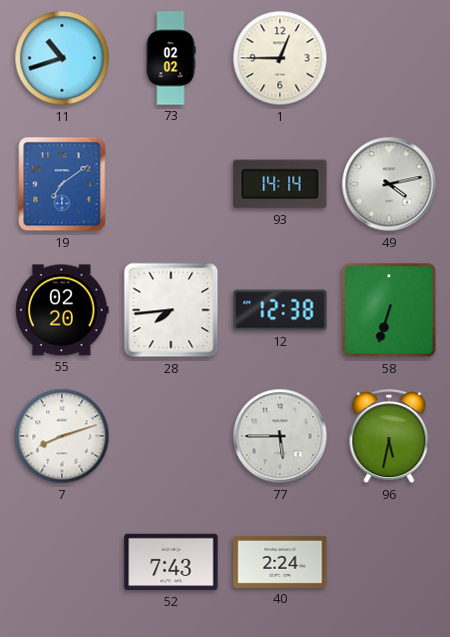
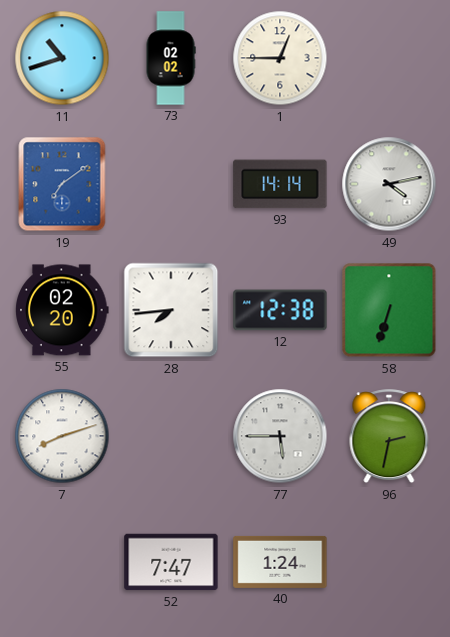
96: 5:32 -> 2:32 (389, 437)
52: 7:43 -> 7:47 (171, 562)
40: 2:24 -> 1:24 (280, 562)
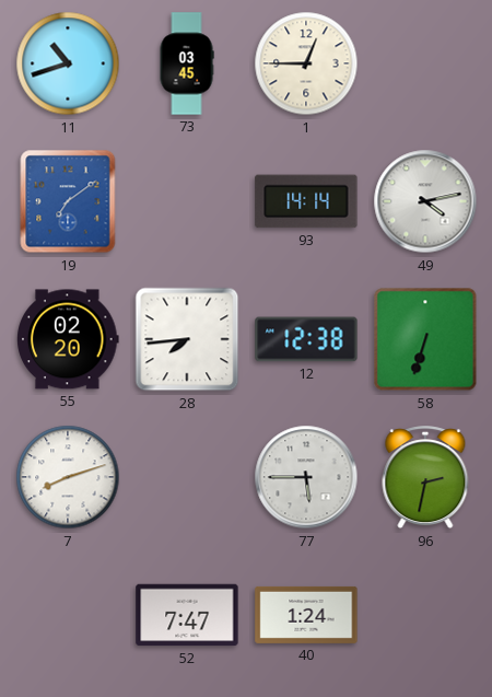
73: 02:02 -> 03:45 (187, 63)
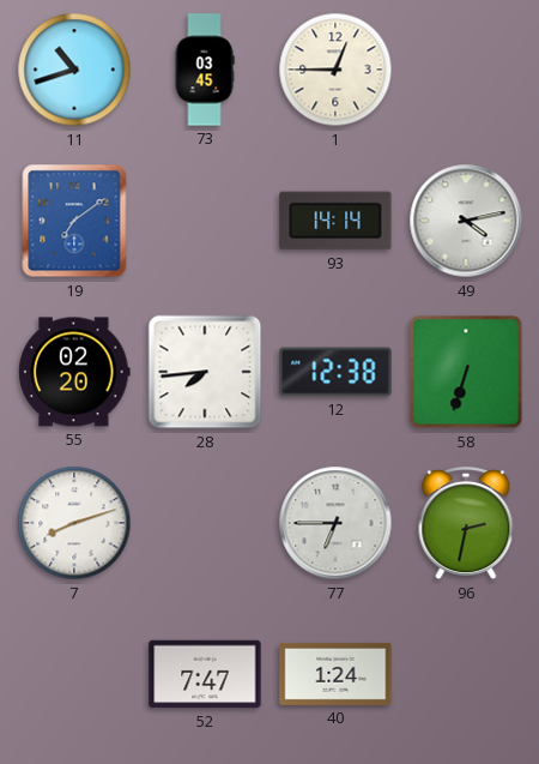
77: 5:45 -> 6:45 (335, 523)
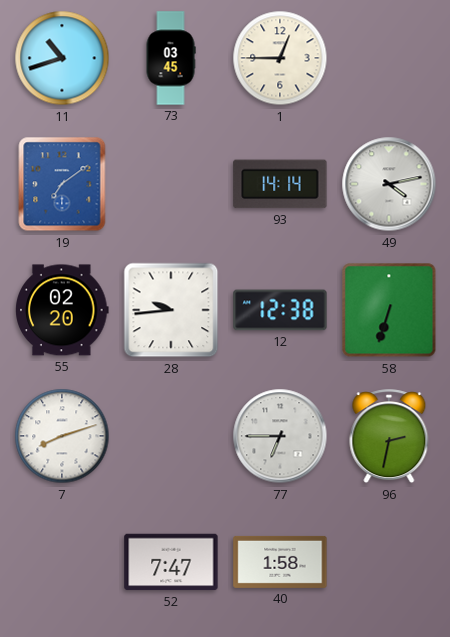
28: 7:44 -> 9:44 (171, 310)
40: 1:24 -> 1:58 (280, 562)
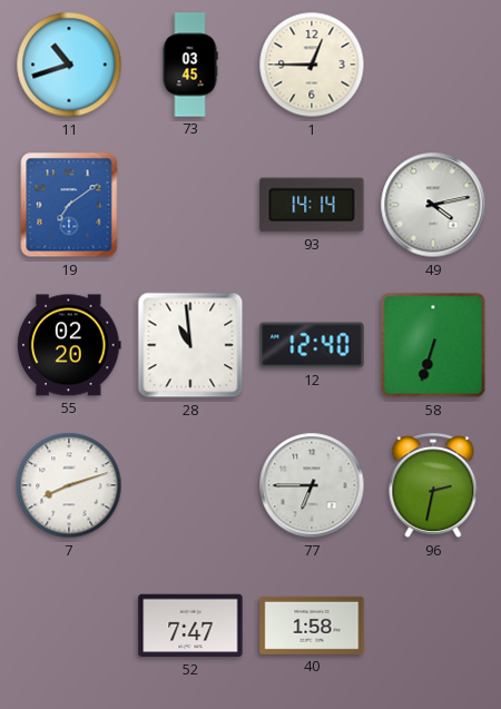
28: 9:44 -> 10:59 (190, 345)
12: 12:38 -> 12:40 (312, 345)
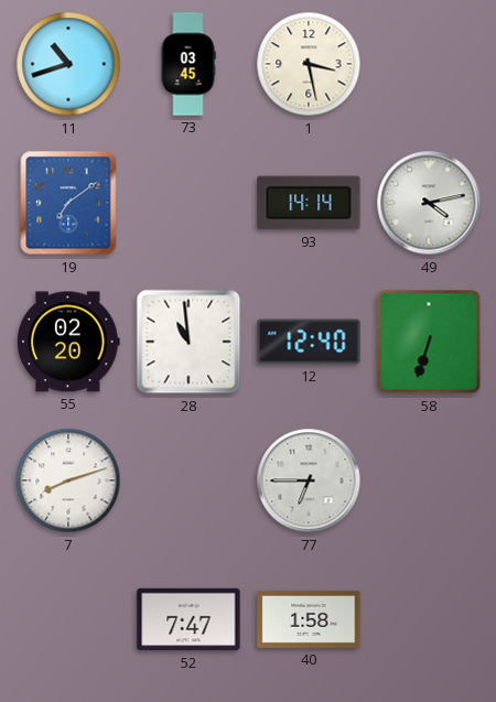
1: 12:45 -> 3:28 (309, 64)
96: 2:32 -> none (433, 486)
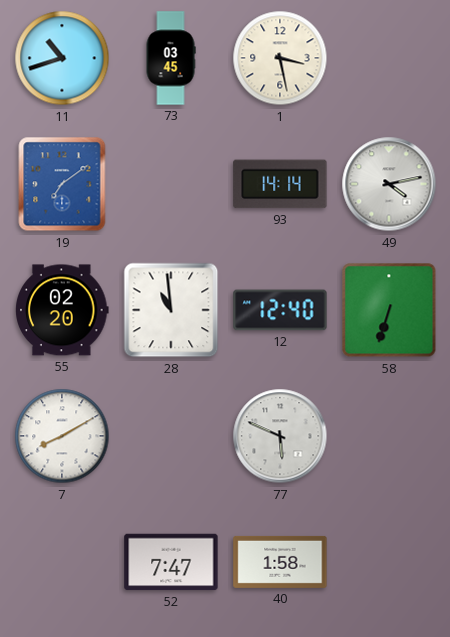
7: 8:12 -> 8:10 (62, 436)
77: 6:45 -> 5:49 (280, 436)
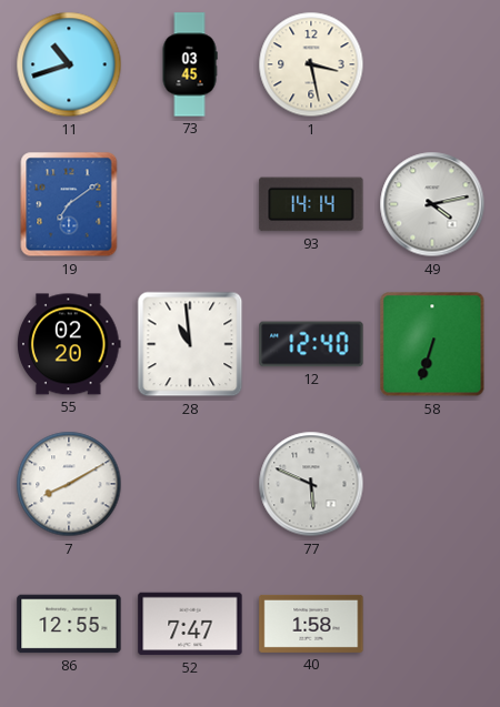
86: none -> 12:55 (69, 624)
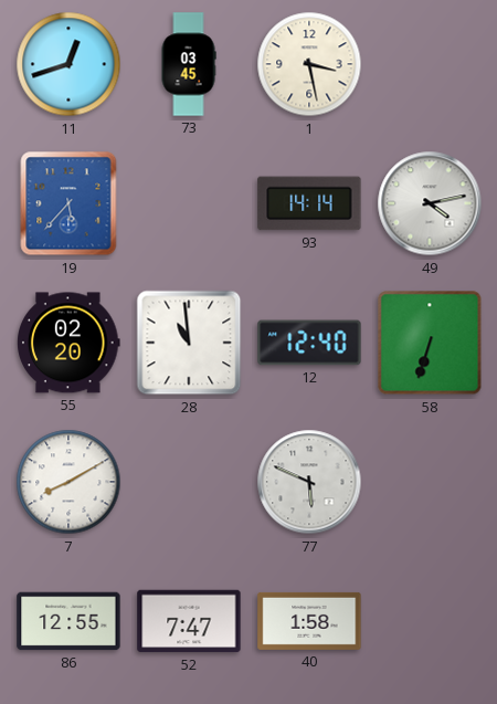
11: 10:42 -> 12:42 (68, 64)
19: 7:09 -> 5:37 (68, 203)
